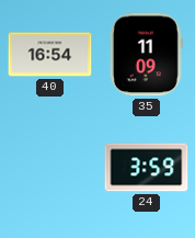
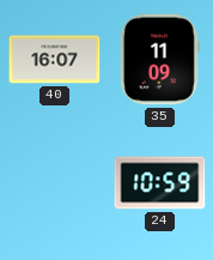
40: 16:54 -> 16:07 (55, 60)
24: 3:59 -> 10:59 (160, 183)
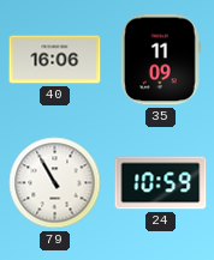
40: 16:07 -> 16:06 (55, 60)
79: none -> 10:55 (55, 183)
